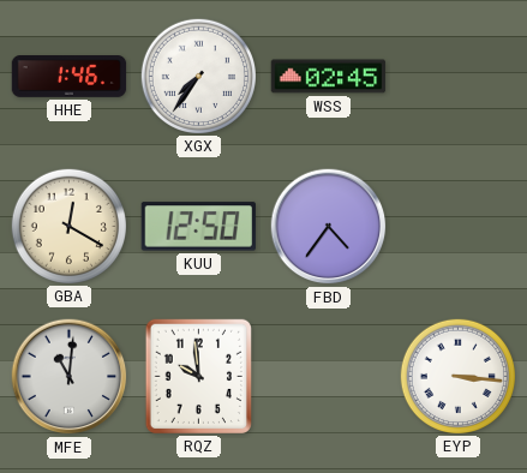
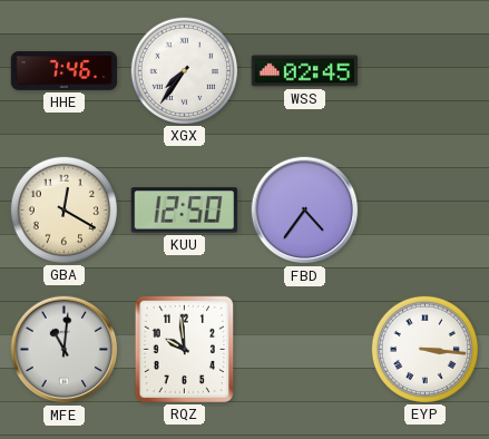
HHE: 1:46 -> 7:46 (65, 71)
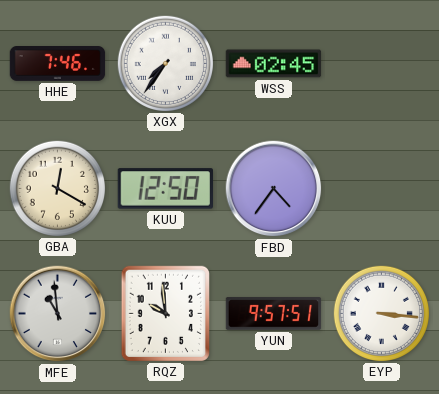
MFE: 11:01 -> 10:59 (58, 314)
YUN: none -> 9:57 (274, 314)
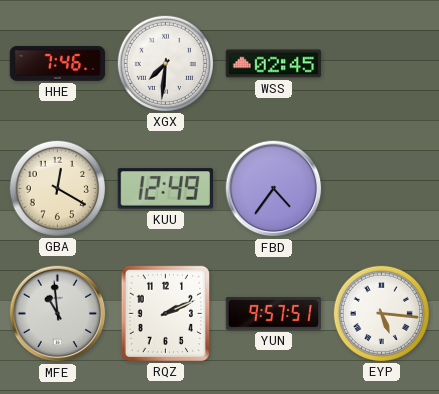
XGX: 7:36 -> 7:31 (165, 63)
KUU: 12:50 -> 12:49 (165, 189)
RQZ: 9:59 -> 2:11 (165, 313)
EYP: 3:16 -> 5:16 (381, 313)
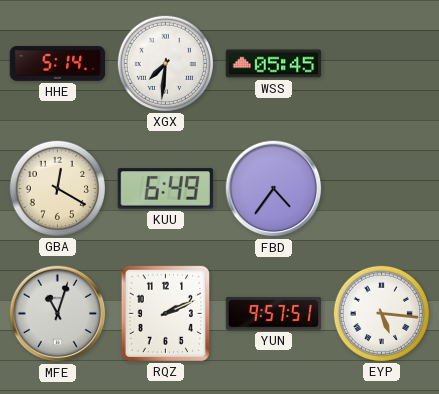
HHE: 7:46 -> 5:14 (58, 64)
WSS: 02:45 -> 05:45 (274, 64)
KUU: 12:49 -> 6:49 (165, 189)
MFE: 10:59 -> 11:03 (58, 314)
